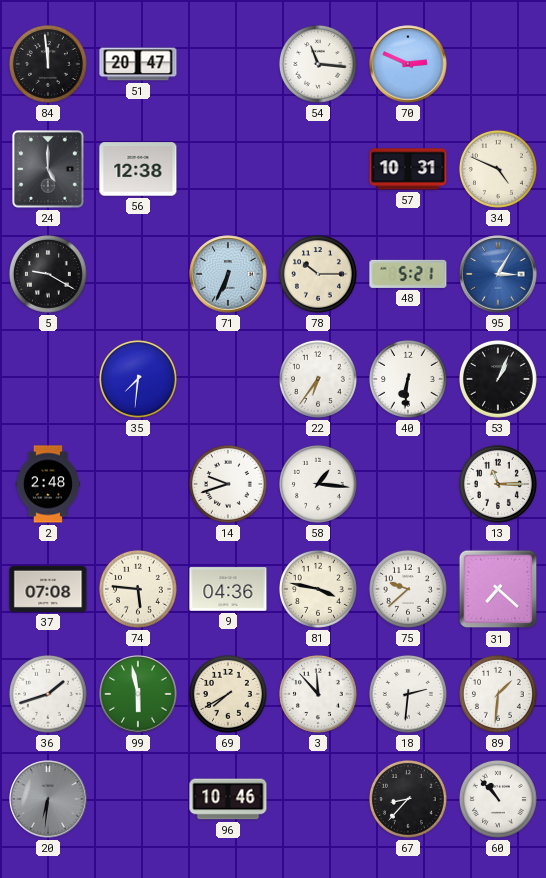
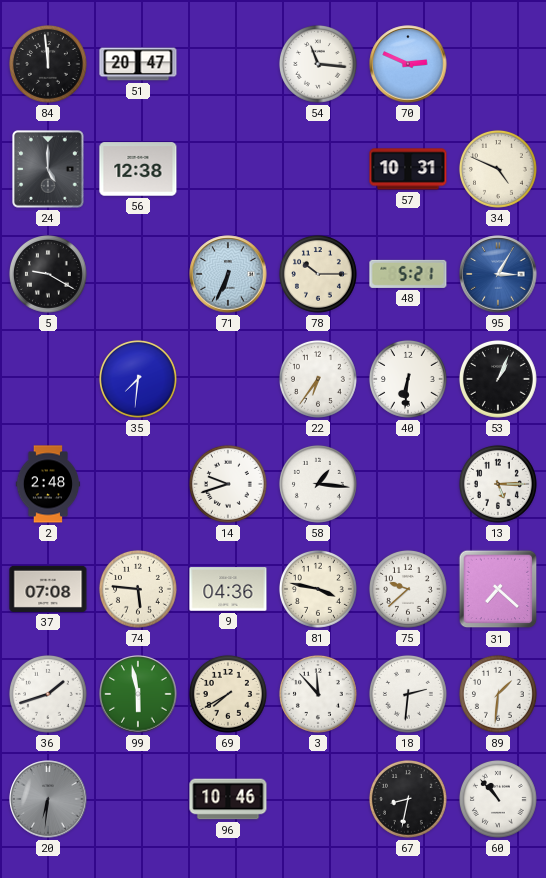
13: 11:15 -> 5:15 (498, 484)
67: 8:37 -> 8:32 (408, 799)
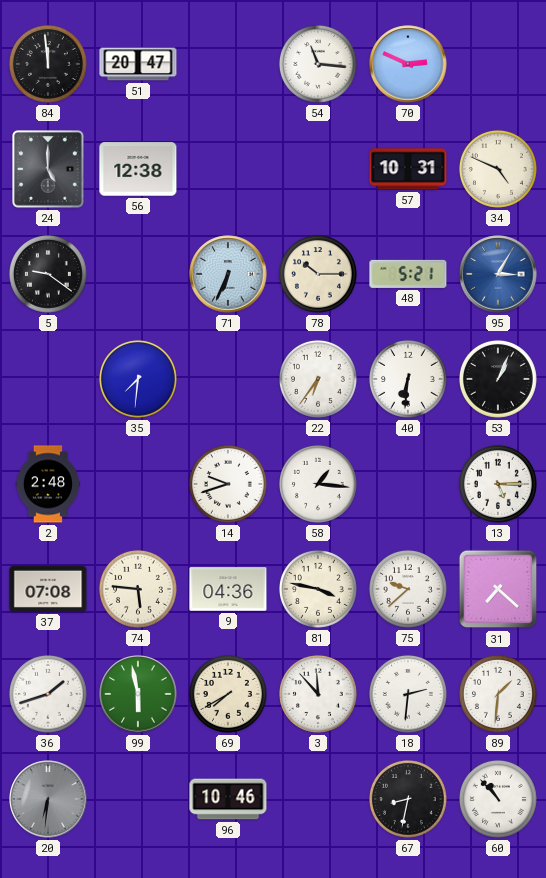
5: 9:20 -> 9:21 (48, 274)
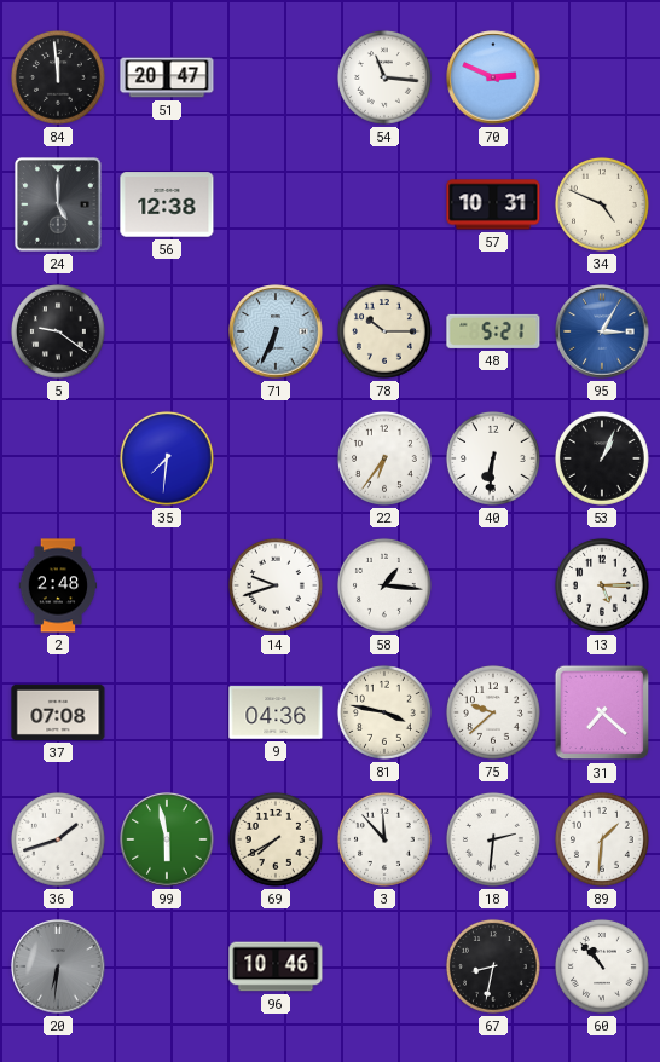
74: 5:46 -> none (138, 589)
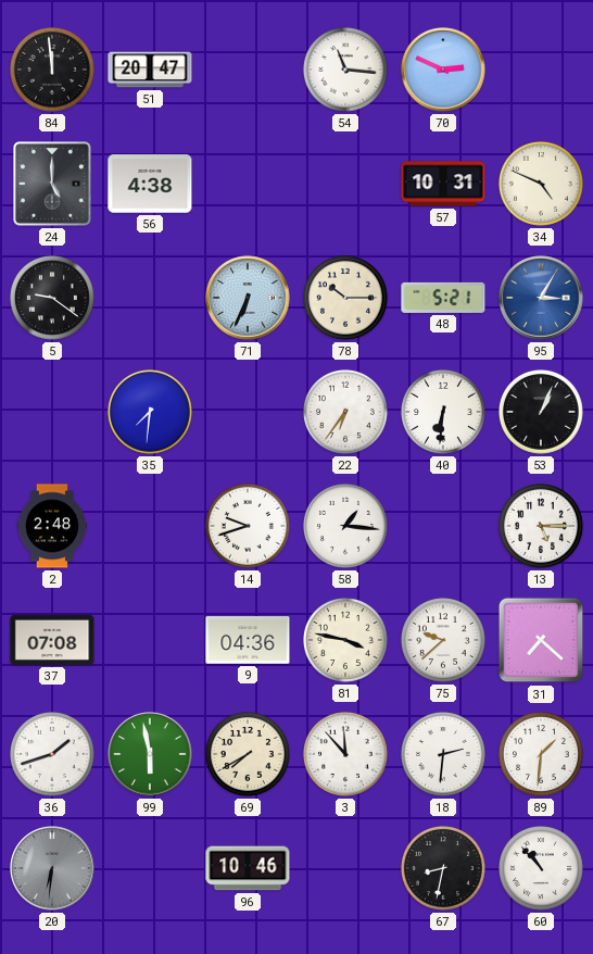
56: 12:38 -> 4:38 (150, 184)
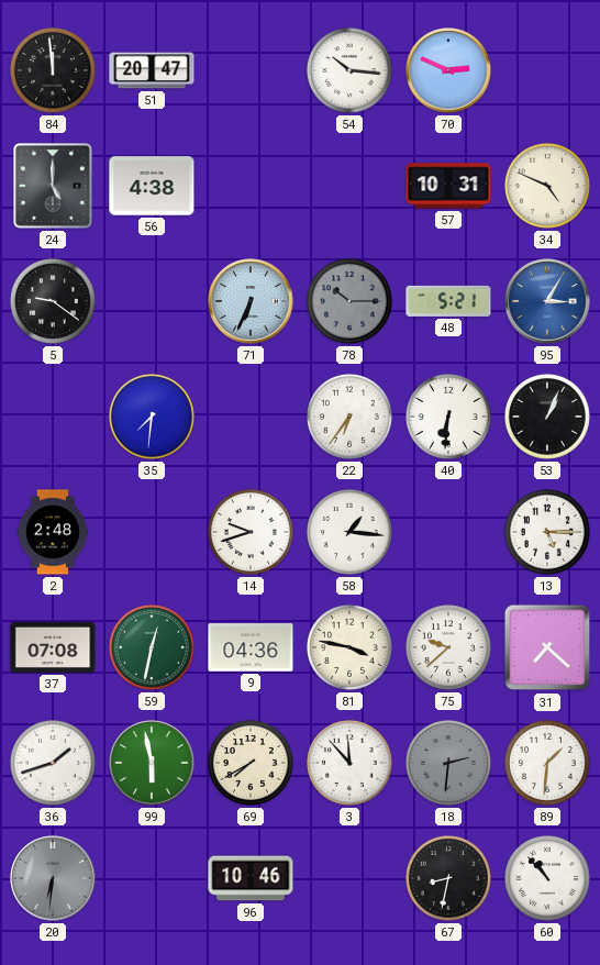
54: 11:16 -> 10:16 (349, 70)
78 dial: cream -> grey (349, 301)
59: none -> 12:32 (152, 647)
18 dial: white -> grey (448, 763)
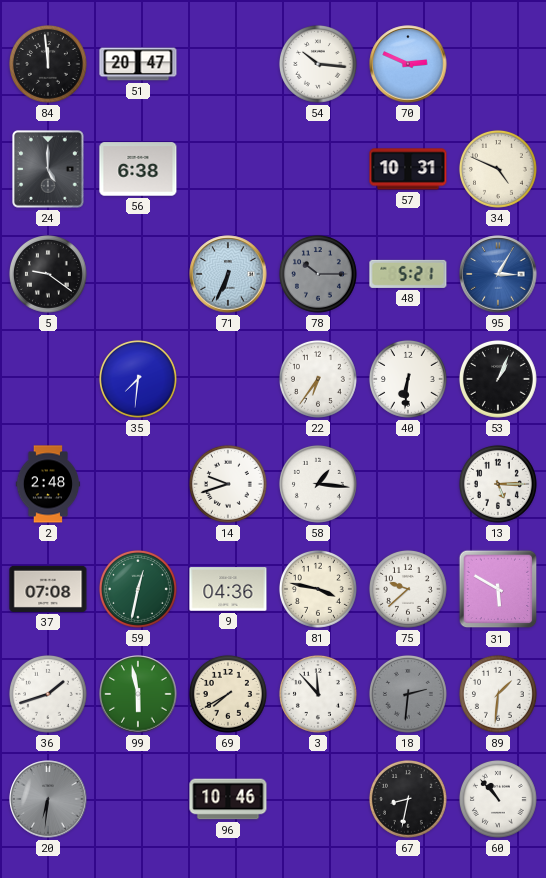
56: 4:38 -> 6:38 (138, 169)
31: 7:22 -> 5:50 (498, 589)
